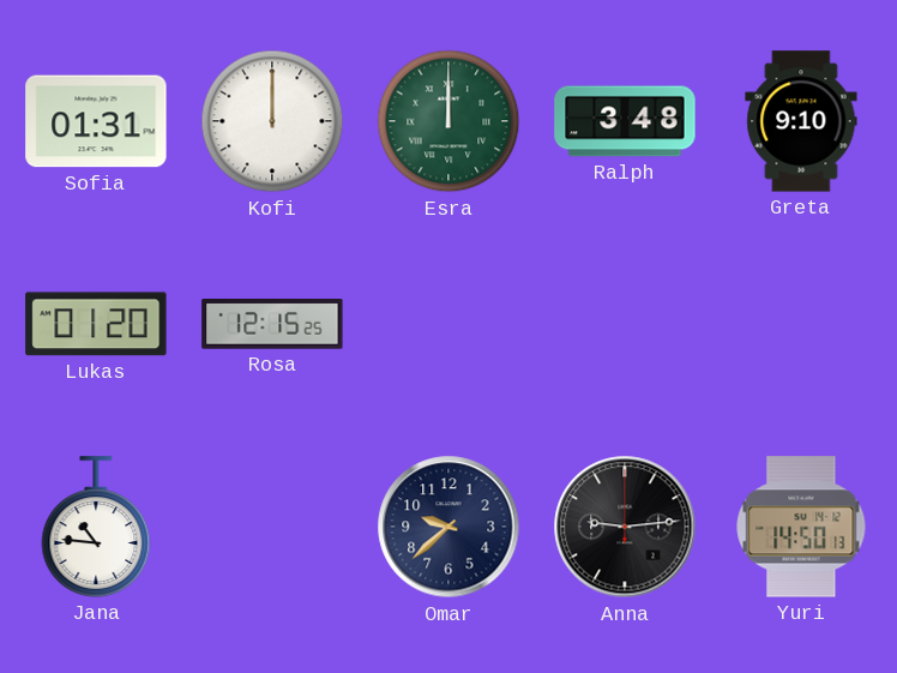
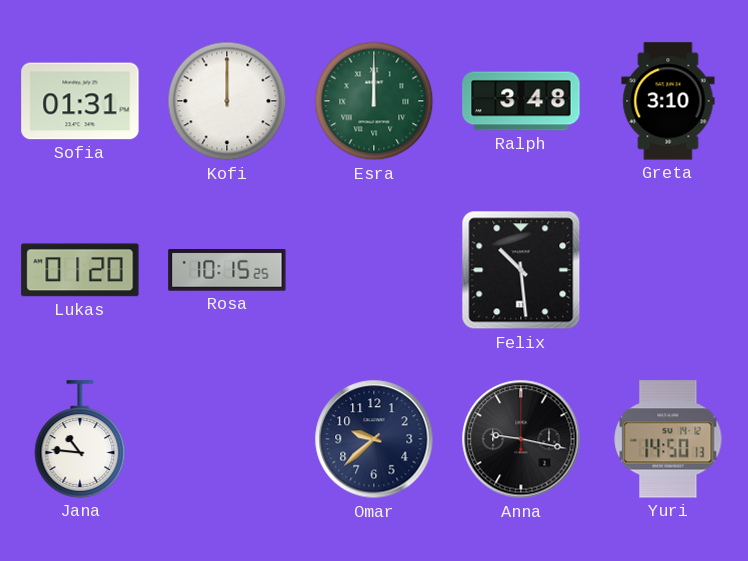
Greta: 9:10 -> 3:10 (668, 101)
Rosa: 12:15 -> 10:15 (227, 271)
Felix: none -> 10:29 (521, 270)
Anna: 9:14 -> 9:17 (521, 439)
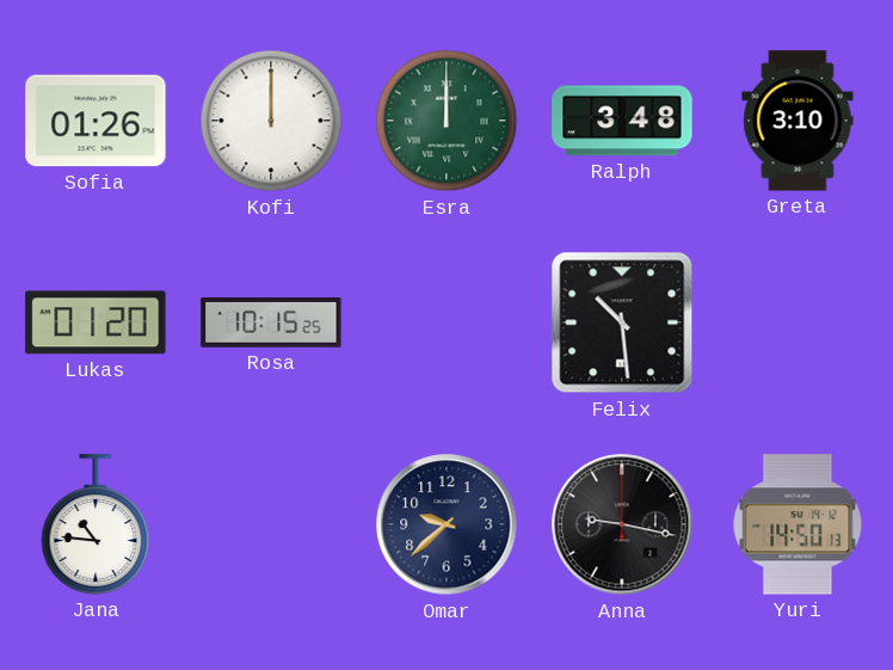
Sofia: 01:31 -> 01:26 (96, 121)
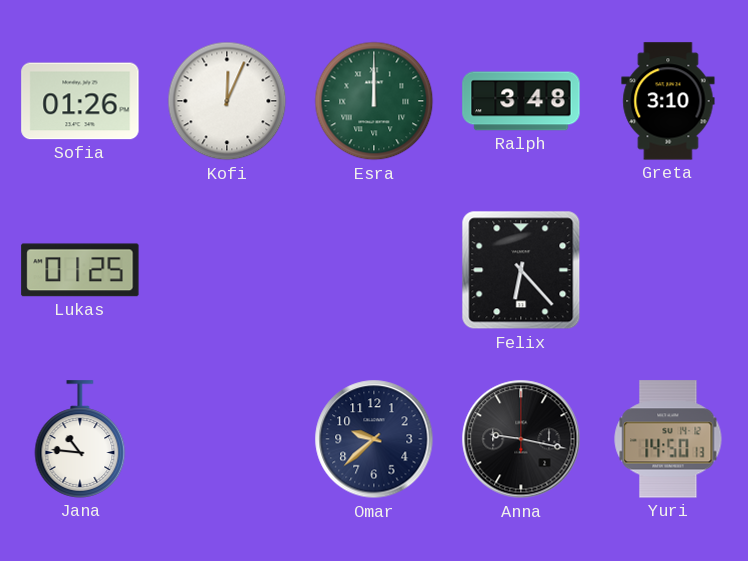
Kofi: 12:00 -> 12:04 (227, 101)
Lukas: 01:20 -> 01:25 (80, 270)
Rosa: 10:15 -> none (271, 324)
Felix: 10:29 -> 6:23 (521, 270)
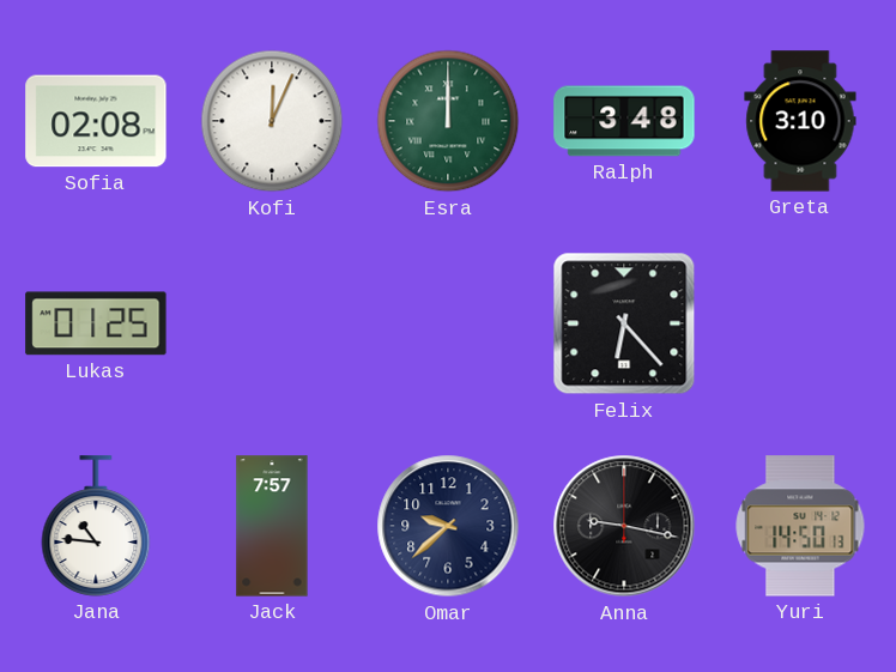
Sofia: 01:26 -> 02:08 (96, 121)
Jack: none -> 7:57 (272, 526)
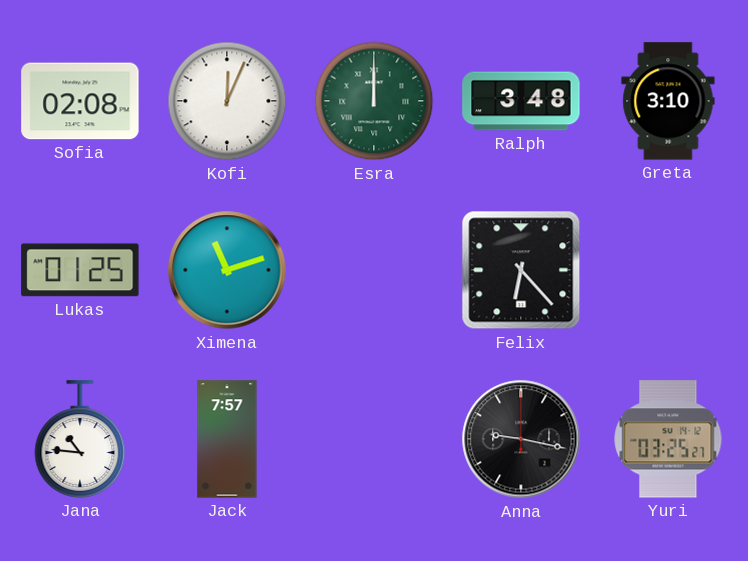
Ximena: none -> 11:12 (227, 270)
Omar: 9:38 -> none (448, 526)
Yuri: 14:50 -> 03:25 (668, 439)
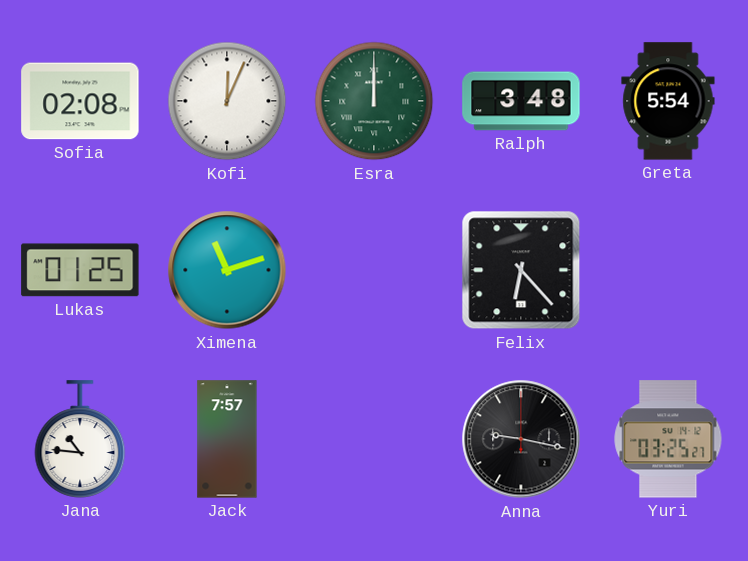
Greta: 3:10 -> 5:54 (668, 101)
